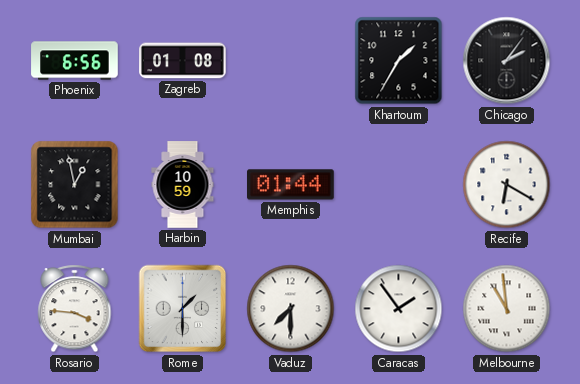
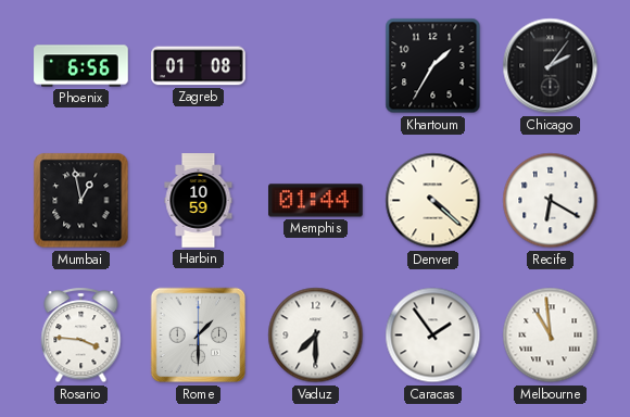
Denver: none -> 4:22 (433, 201)
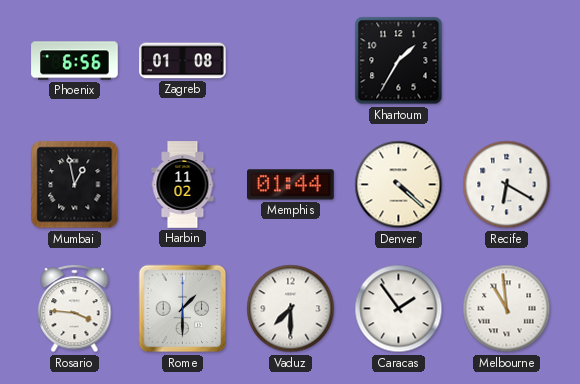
Chicago: 2:06 -> none (551, 66)
Harbin: 10:59 -> 11:02 (183, 185)
